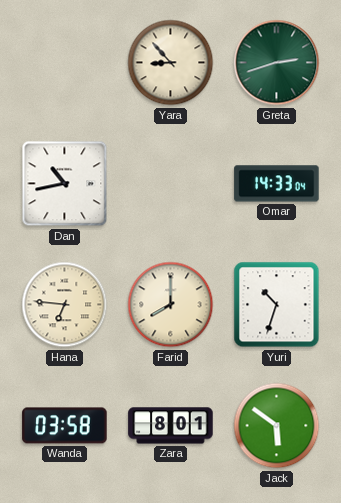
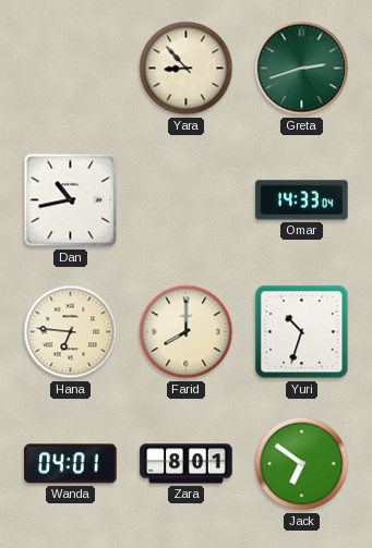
Wanda: 03:58 -> 04:01 (71, 464)
Jack: 5:51 -> 6:51 (302, 464)
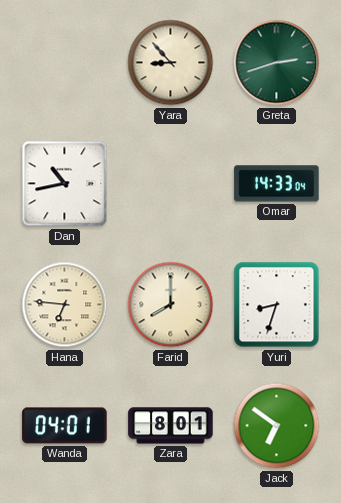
Yuri: 10:33 -> 8:33 (277, 305)
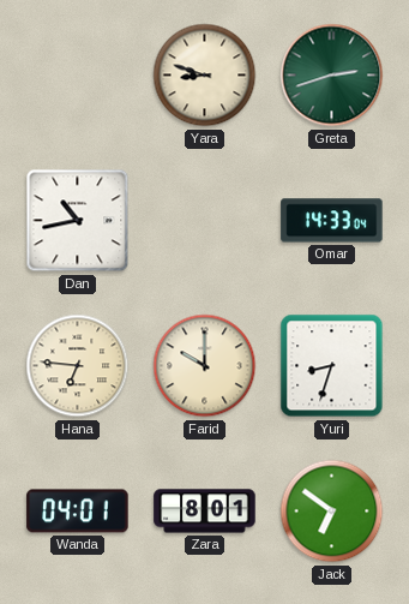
Yara: 8:53 -> 8:48 (205, 76)
Farid: 8:00 -> 10:00 (205, 366)
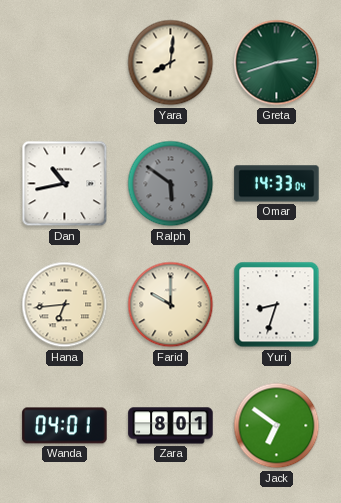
Yara: 8:48 -> 8:01 (171, 63)
Ralph: none -> 5:51 (171, 184)
Hana: 6:46 -> 6:44 (65, 305)
